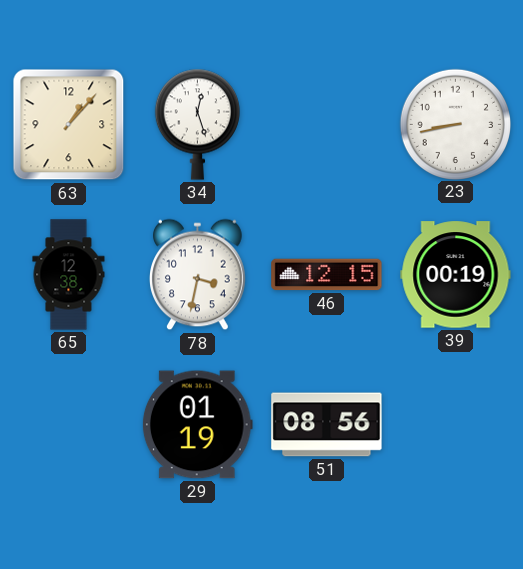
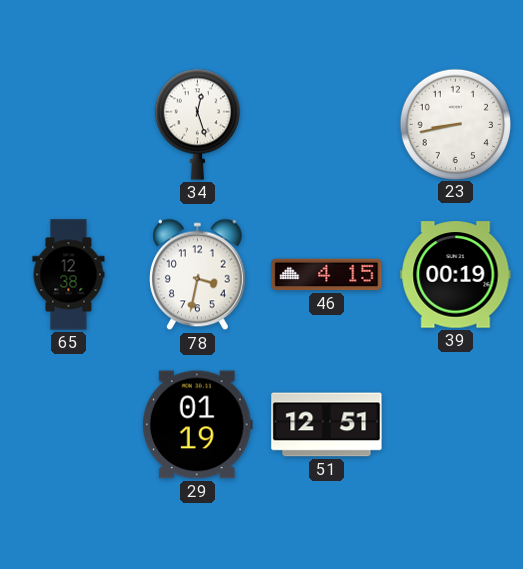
63: 1:07 -> none (69, 125)
46: 12:15 -> 4:15 (327, 275)
51: 08:56 -> 12:51 (327, 425)
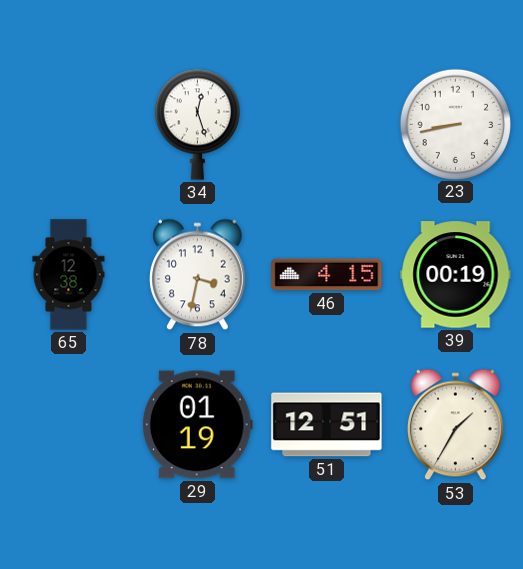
53: none -> 1:35 (456, 425)
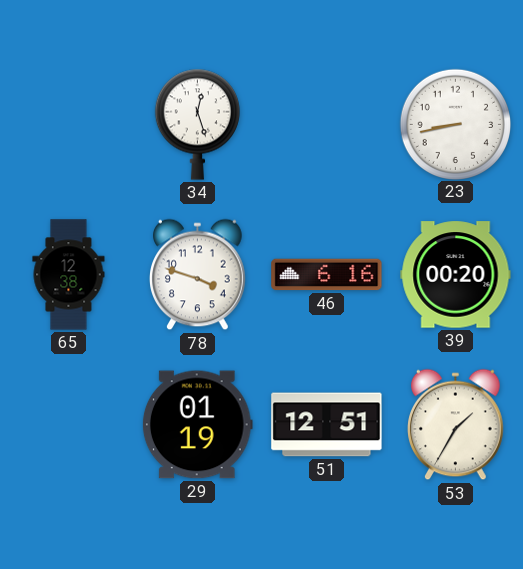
78: 3:32 -> 3:48 (198, 275)
46: 4:15 -> 6:16 (327, 275)
39: 00:19 -> 00:20 (456, 275)
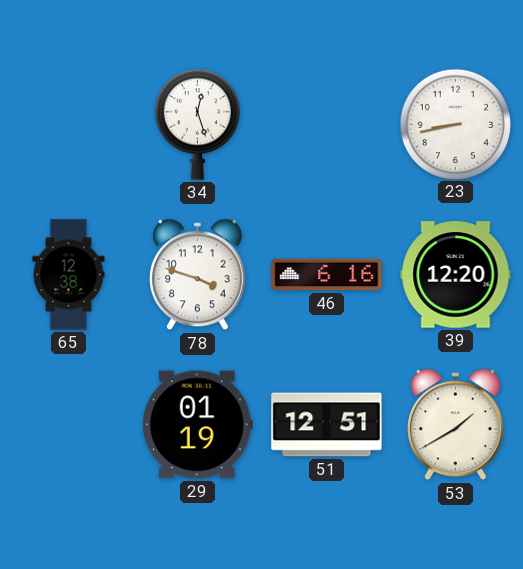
39: 00:20 -> 12:20 (456, 275)
53: 1:35 -> 1:40 (456, 425)
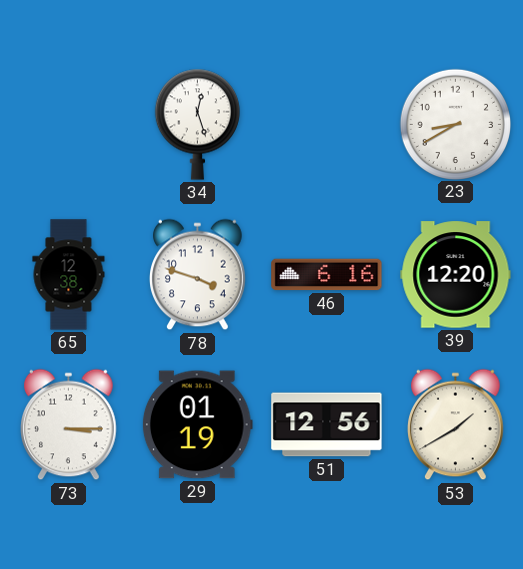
23: 8:43 -> 8:40 (455, 124)
73: none -> 3:15 (69, 425)
51: 12:51 -> 12:56 (327, 425)
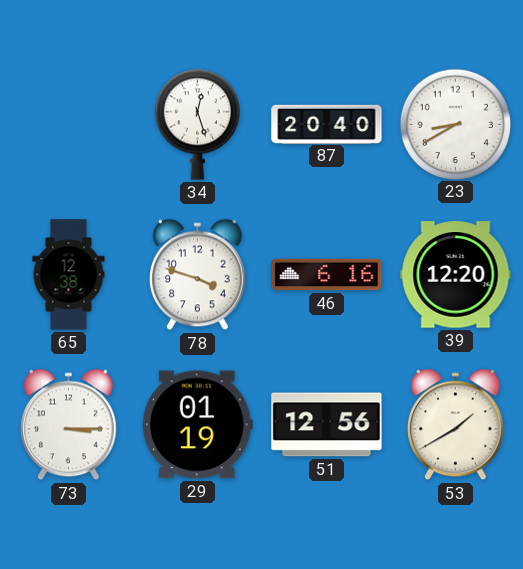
87: none -> 20:40 (327, 124)
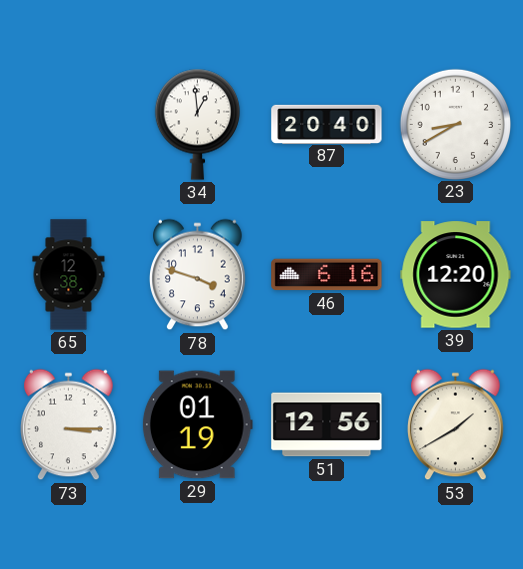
34: 12:27 -> 12:59 (197, 124)
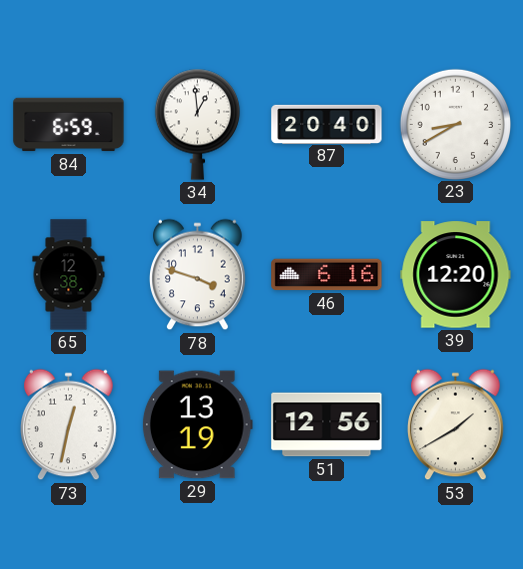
84: none -> 6:59 (69, 125)
73: 3:15 -> 12:32 (69, 425)
29: 01:19 -> 13:19 (197, 425)
